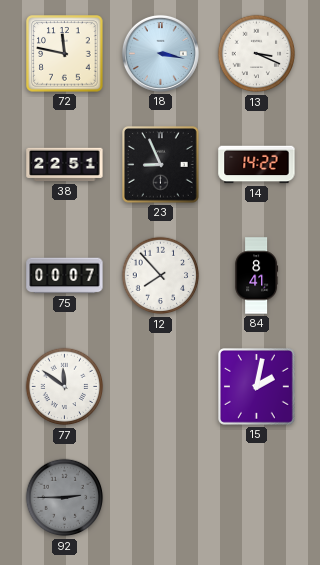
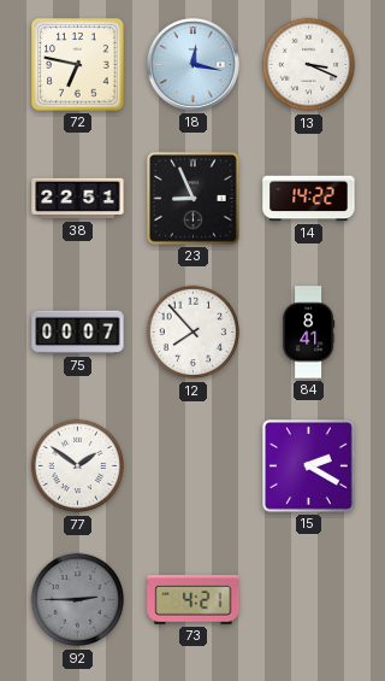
72: 11:47 -> 6:47 (78, 65)
18: 3:17 -> 12:17 (192, 64)
77: 11:51 -> 1:51 (78, 466)
15: 2:02 -> 2:20 (309, 466)
73: none -> 4:21 (194, 600)
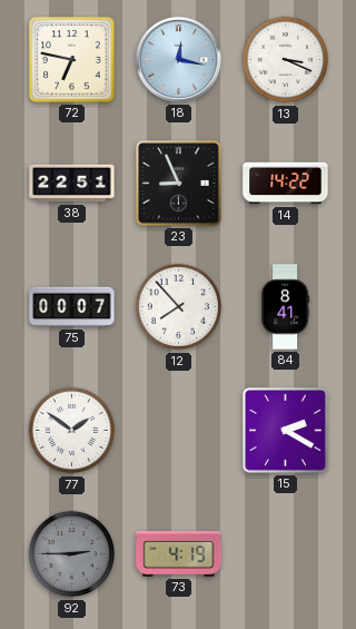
73: 4:21 -> 4:19 (179, 554)
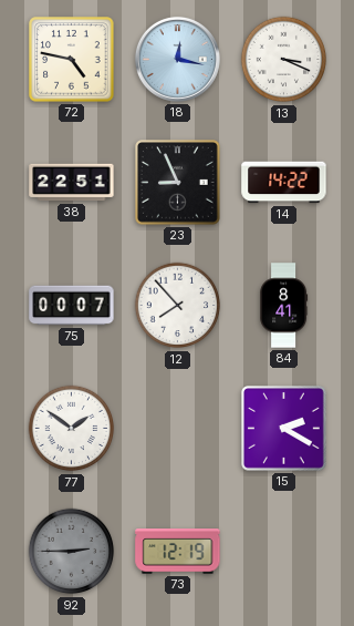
72: 6:47 -> 4:47 (72, 60)
73: 4:19 -> 12:19 (178, 552)
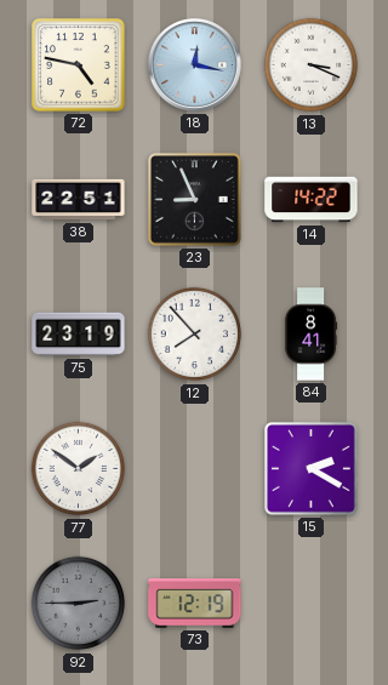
75: 00:07 -> 23:19 (79, 335)
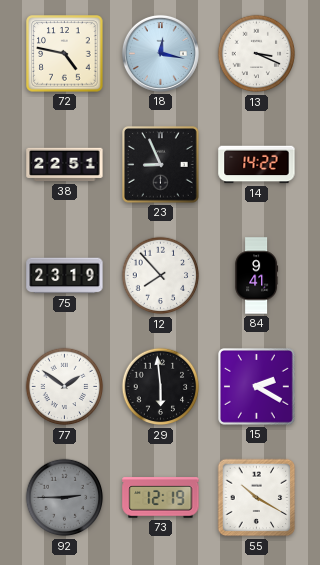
84: 8:41 -> 9:41 (257, 276)
29: none -> 5:59 (161, 387)
55: none -> 10:20 (257, 498)
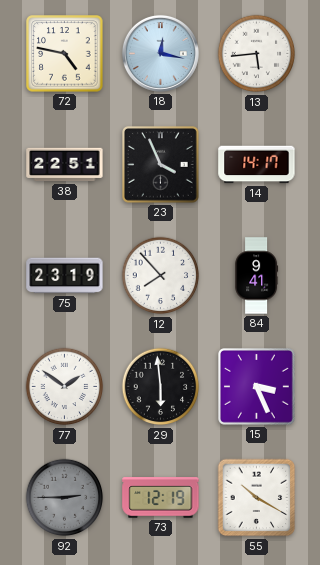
13: 3:19 -> 5:44 (257, 54)
23: 8:56 -> 3:56 (161, 165)
14: 14:22 -> 14:17 (257, 165)
15: 2:20 -> 3:26 (257, 387)
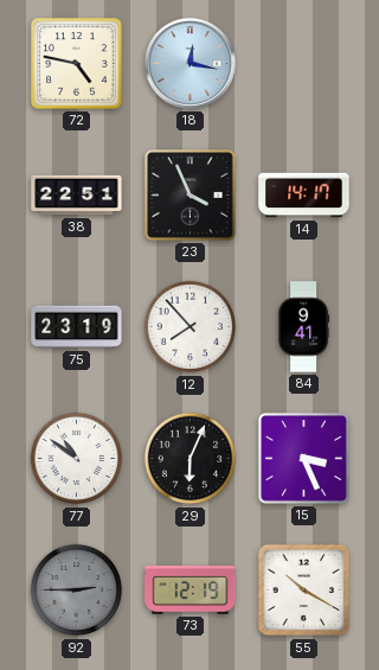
13: 5:44 -> none (257, 54)
77: 1:51 -> 10:51 (77, 459)
29: 5:59 -> 6:04 (191, 459)
